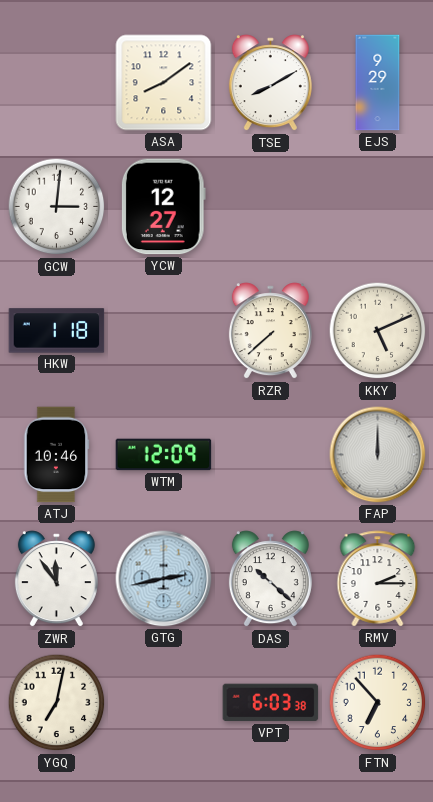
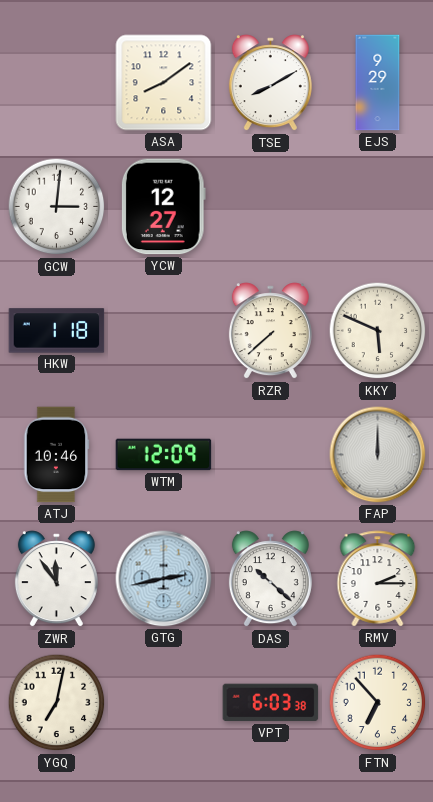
KKY: 5:11 -> 5:49 (378, 331)
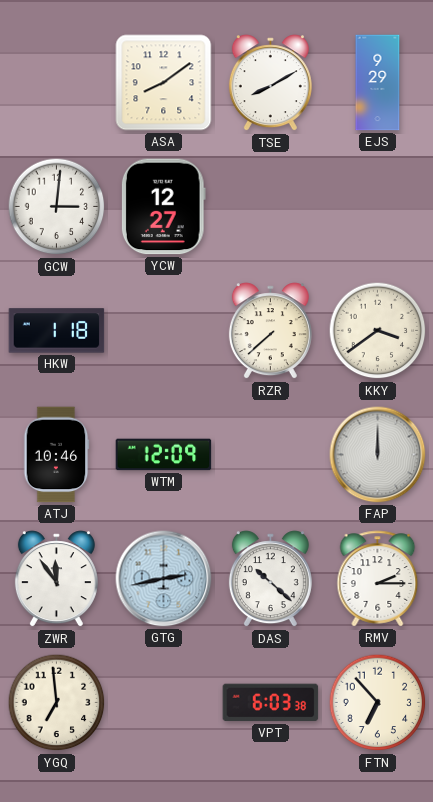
KKY: 5:49 -> 3:39 (378, 331)
YGQ: 7:02 -> 6:59 (57, 703)
